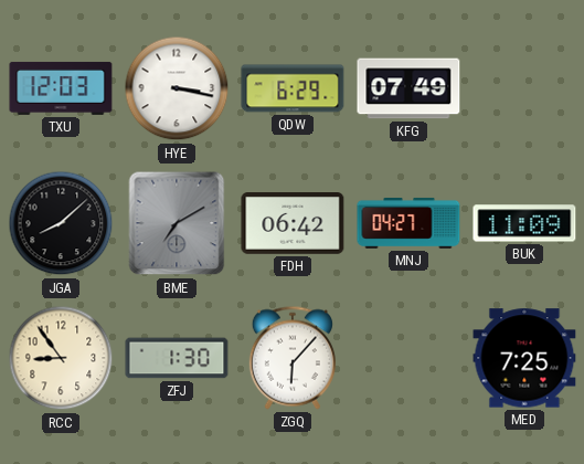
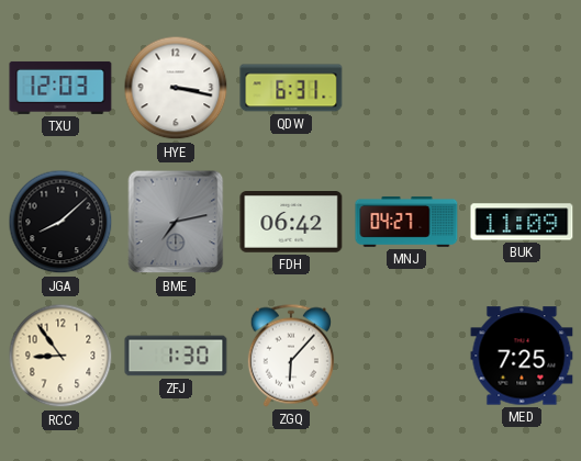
QDW: 6:29 -> 6:31 (291, 88)
KFG: 07:49 -> none (408, 88)
BME: 7:10 -> 7:13 (176, 222)
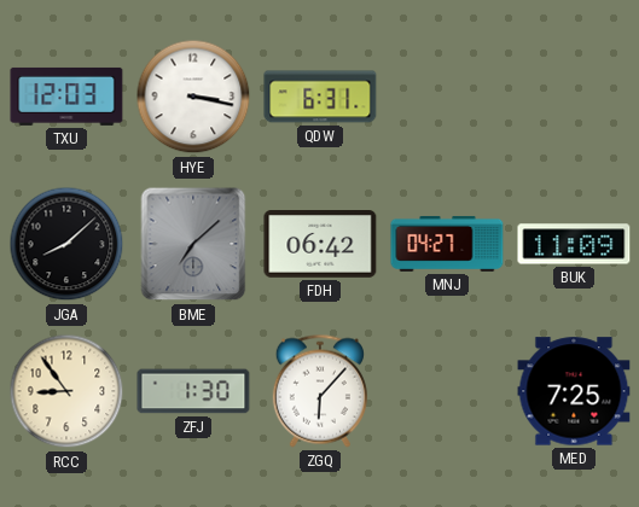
BME: 7:13 -> 7:08 (193, 244)
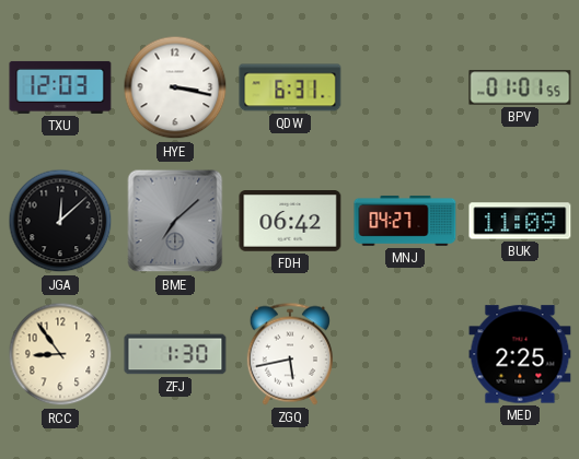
BPV: none -> 01:01 (520, 87)
JGA: 8:08 -> 12:08 (60, 221)
ZGQ: 6:07 -> 5:43 (290, 354)
MED: 7:25 -> 2:25 (520, 354)
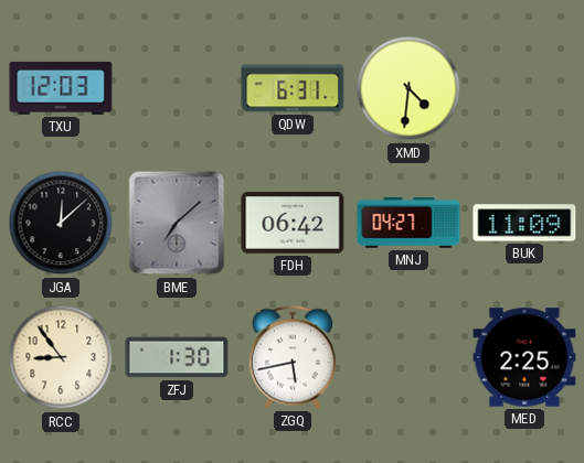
HYE: 3:17 -> none (175, 87)
XMD: none -> 4:31 (408, 88)
BPV: 01:01 -> none (520, 87)
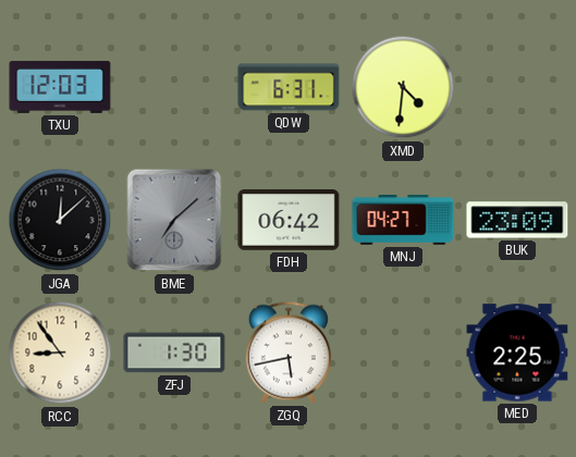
BUK: 11:09 -> 23:09 (517, 220)
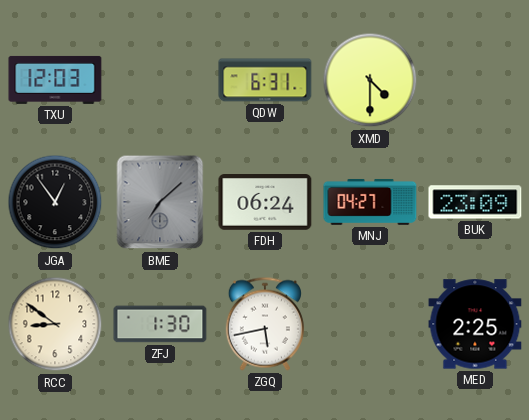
XMD: 4:31 -> 4:30 (370, 80)
JGA: 12:08 -> 12:54 (55, 202)
FDH: 06:42 -> 06:24 (265, 203)
RCC: 8:54 -> 8:51 (55, 324)
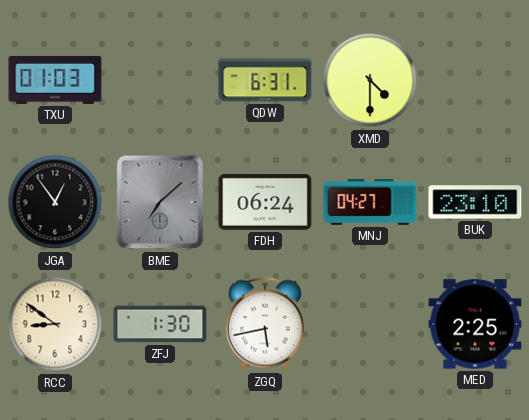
TXU: 12:03 -> 01:03 (55, 80)
BUK: 23:09 -> 23:10 (475, 202)
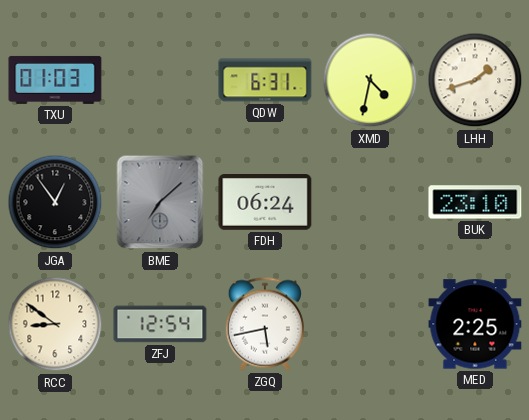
XMD: 4:30 -> 4:32 (370, 80)
LHH: none -> 1:42 (475, 80)
MNJ: 04:27 -> none (370, 202)
ZFJ: 1:30 -> 12:54 (160, 324)
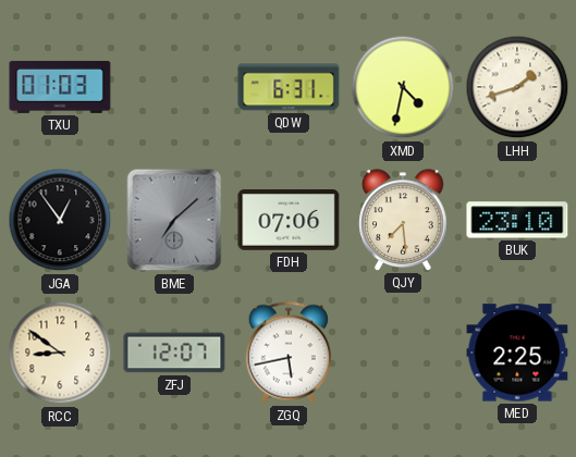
FDH: 06:24 -> 07:06 (289, 221)
QJY: none -> 7:29 (403, 220)
ZFJ: 12:54 -> 12:07 (174, 353)
